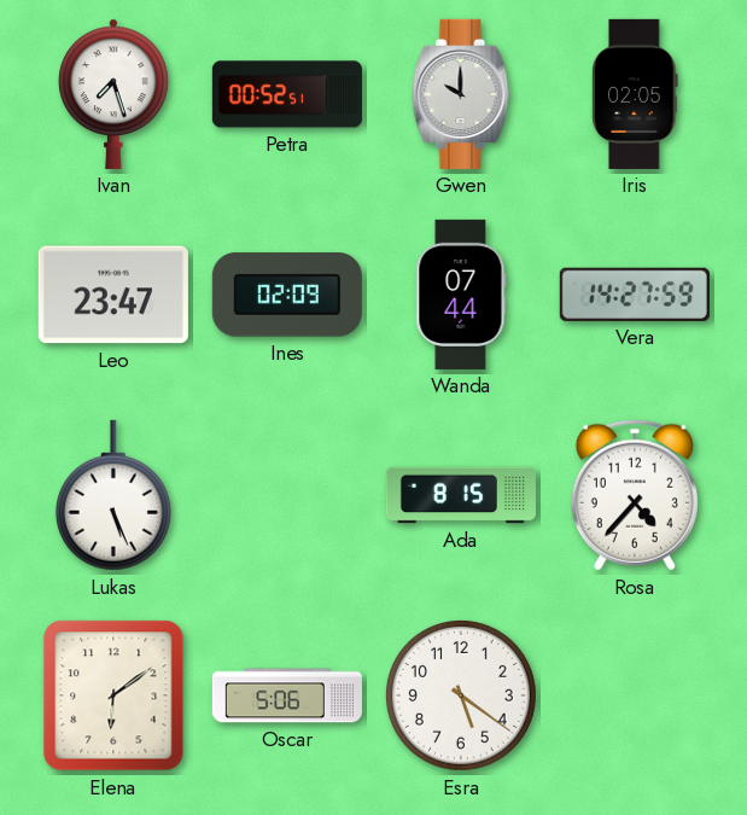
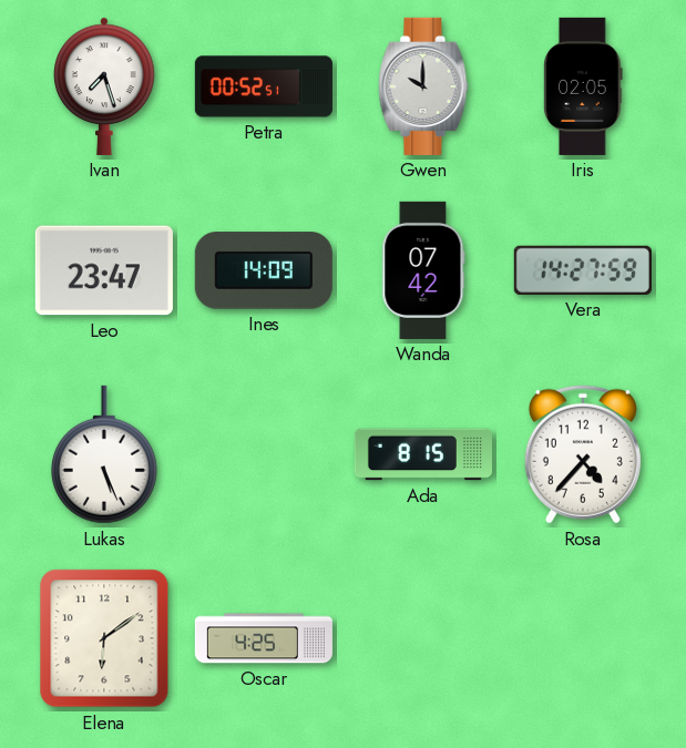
Ines: 02:09 -> 14:09 (264, 270)
Wanda: 07:44 -> 07:42 (423, 270)
Oscar: 5:06 -> 4:25 (264, 638)
Esra: 5:21 -> none (461, 695)
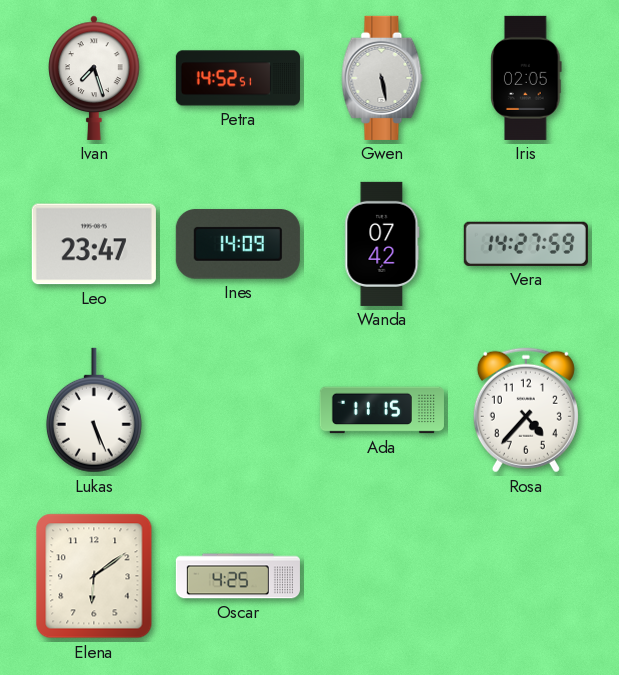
Petra: 00:52 -> 14:52 (238, 78)
Gwen: 10:00 -> 5:28 (382, 78)
Ada: 8:15 -> 11:15 (382, 410)
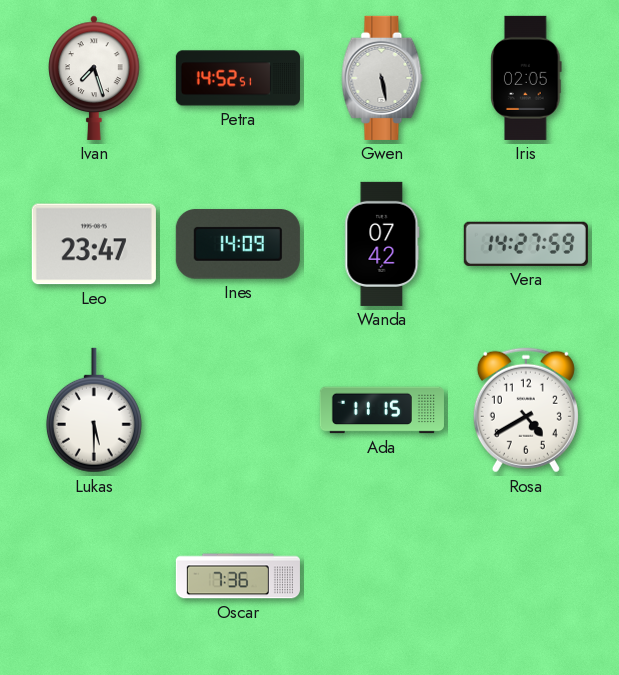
Lukas: 5:26 -> 5:30 (94, 410)
Rosa: 4:37 -> 4:40 (526, 410)
Elena: 6:09 -> none (94, 576)
Oscar: 4:25 -> 7:36 (238, 576)
